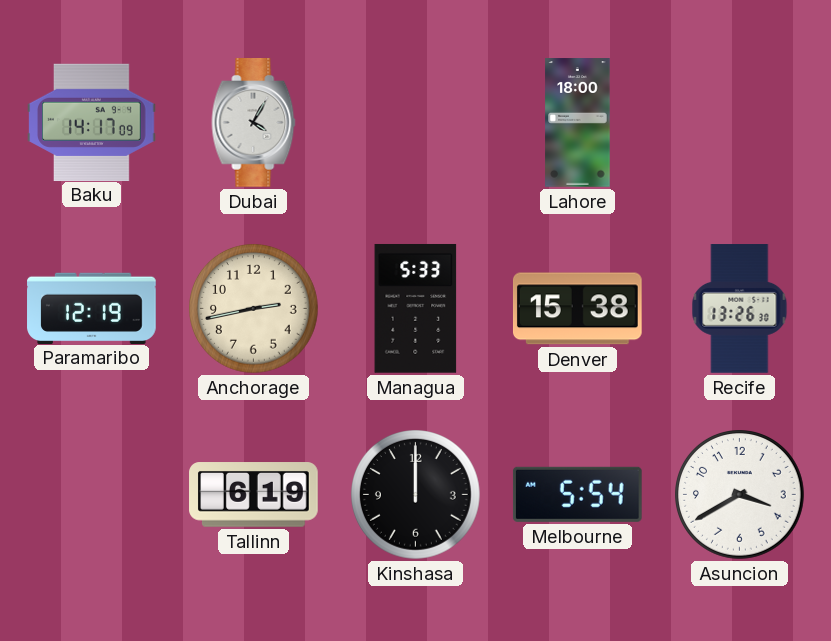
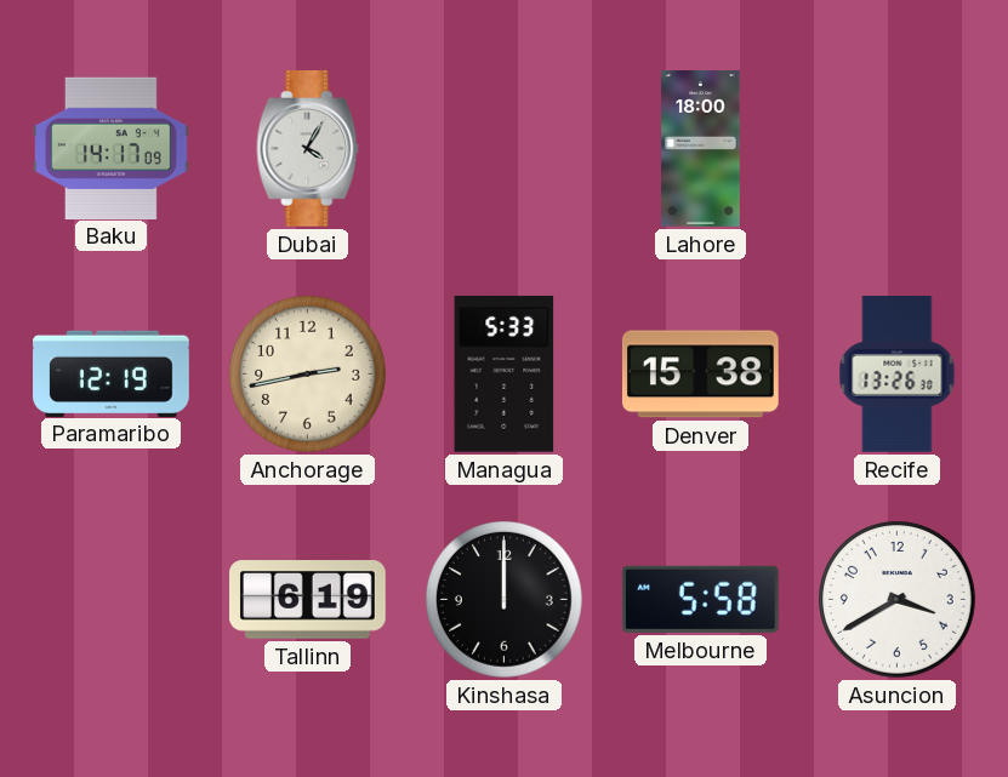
Melbourne: 5:54 -> 5:58 (700, 599)
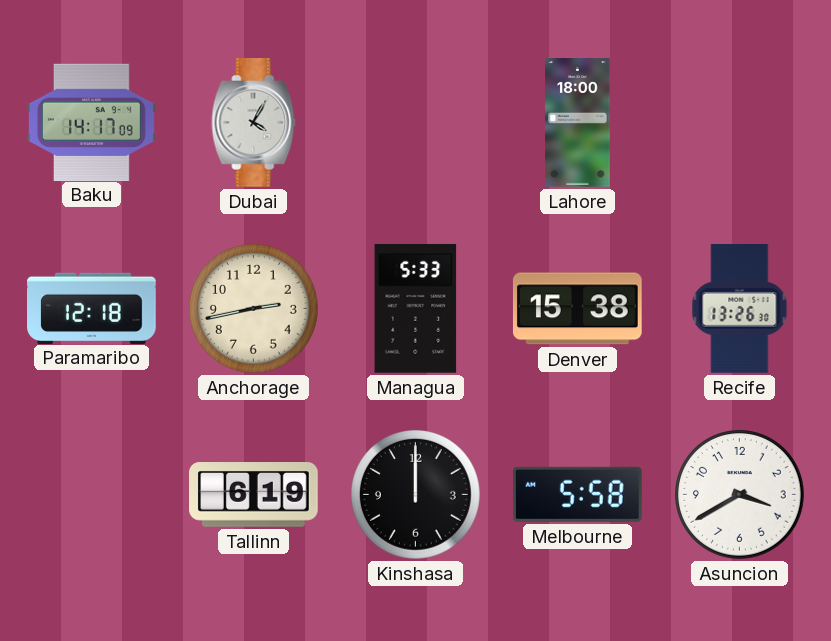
Paramaribo: 12:19 -> 12:18 (92, 308)
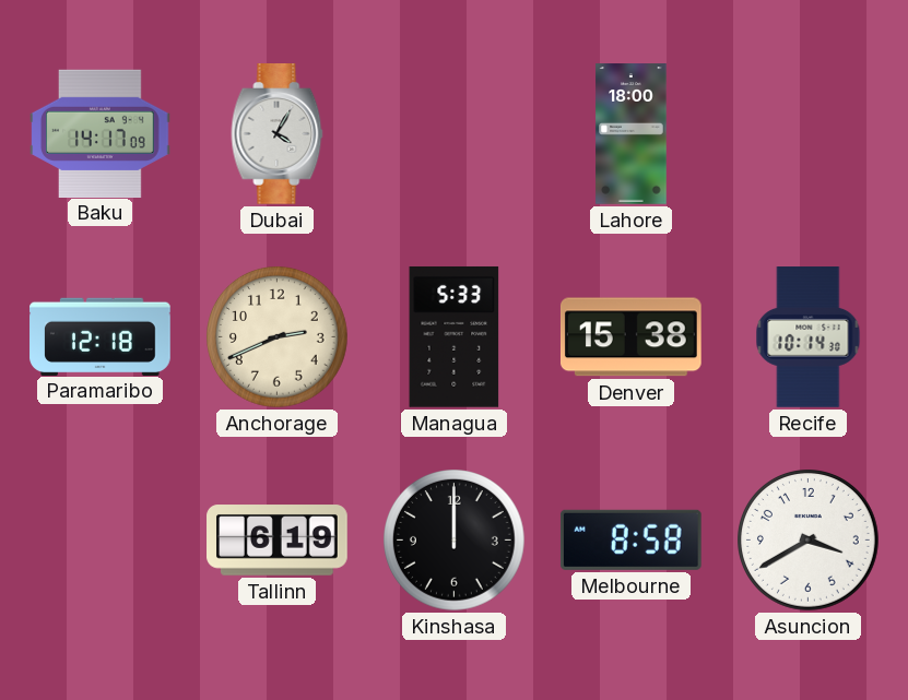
Anchorage: 2:43 -> 2:41 (278, 337)
Recife: 13:26 -> 10:14 (809, 337)
Melbourne: 5:58 -> 8:58 (630, 539)
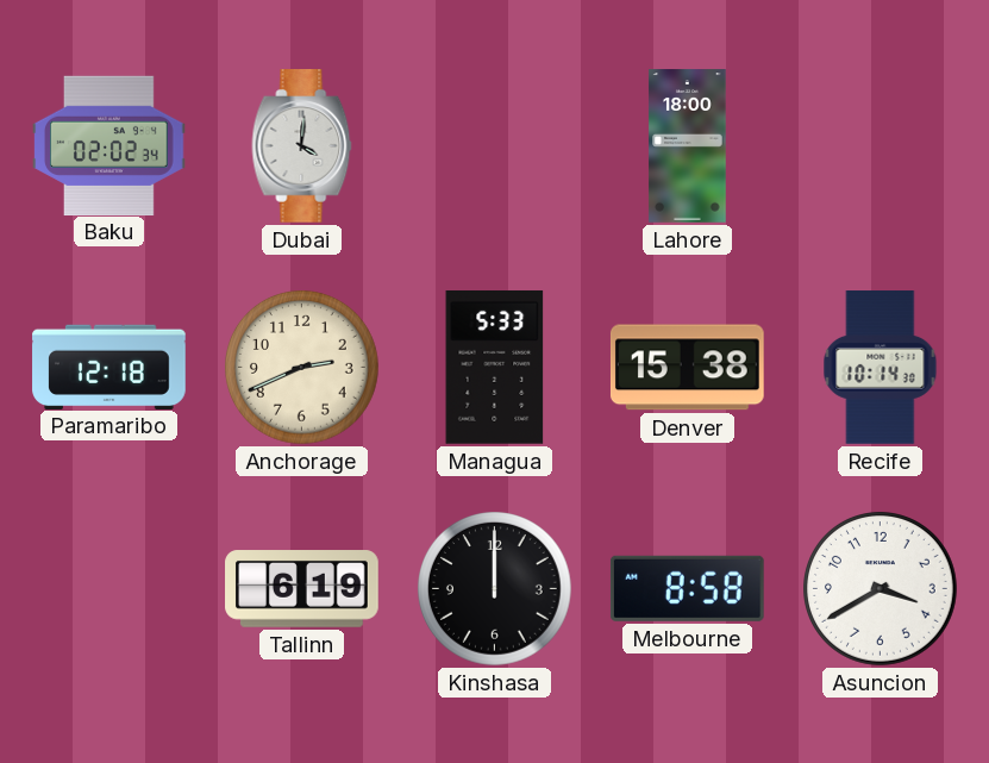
Baku: 14:17 -> 02:02 (109, 145)
Dubai: 4:05 -> 4:01 (302, 146)
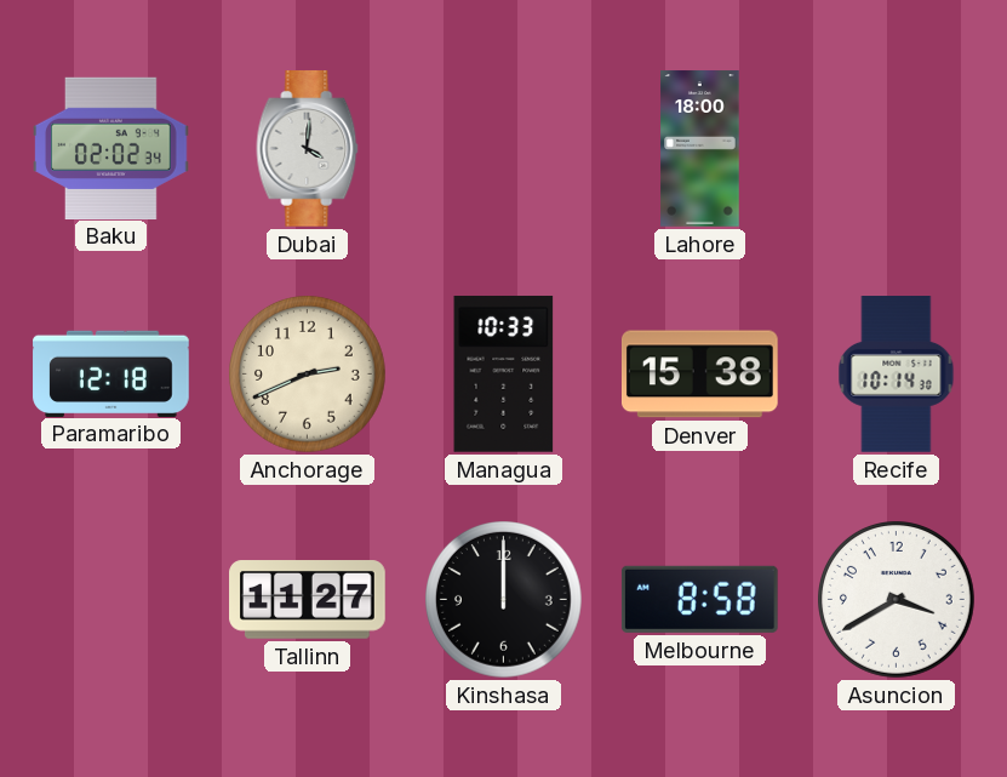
Managua: 5:33 -> 10:33 (504, 375)
Tallinn: 6:19 -> 11:27 (308, 600)
